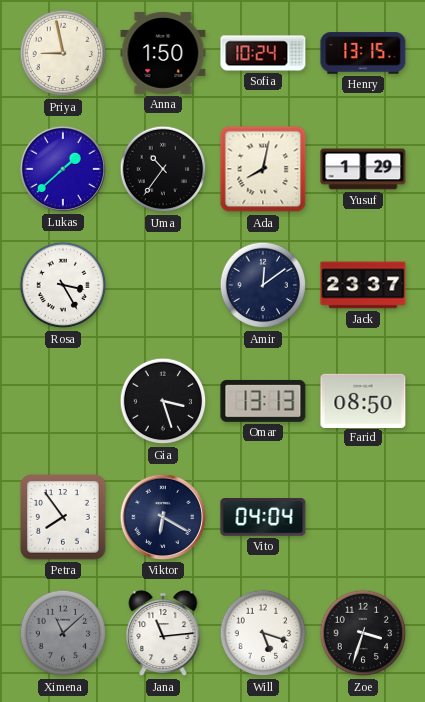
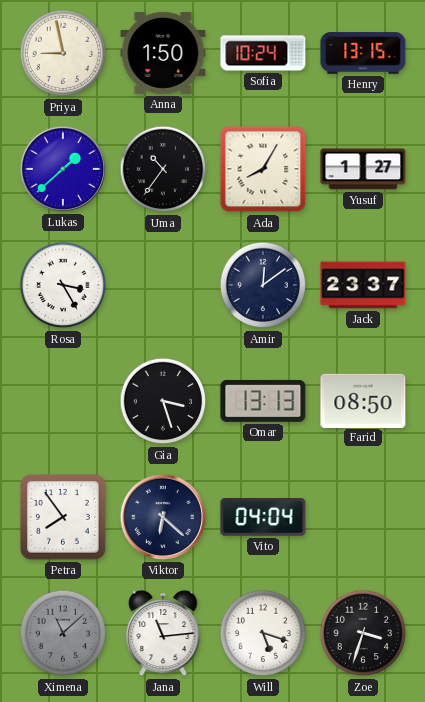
Ada: 8:02 -> 8:05 (263, 169)
Yusuf: 1:29 -> 1:27 (363, 169)
Viktor: 6:20 -> 6:22 (163, 517)
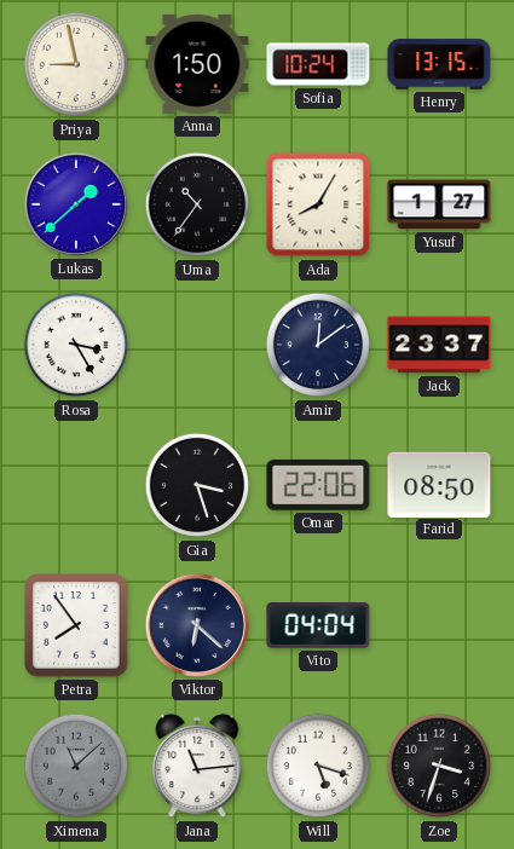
Omar: 13:13 -> 22:06 (318, 485)
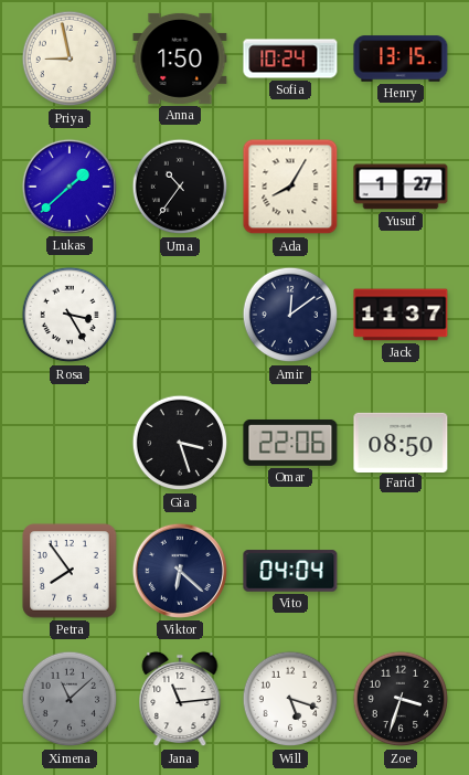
Jack: 23:37 -> 11:37 (401, 315)
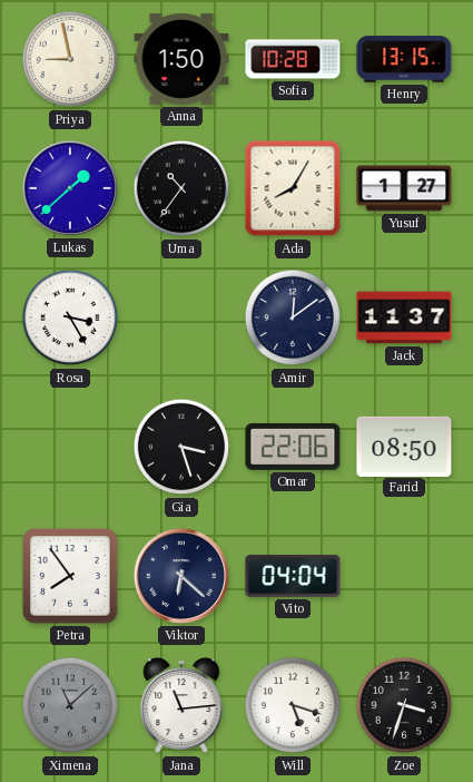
Sofia: 10:24 -> 10:28 (293, 59)
